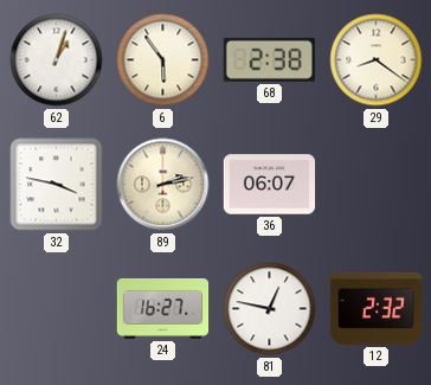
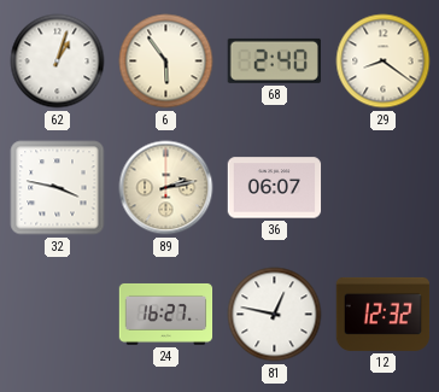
68: 2:38 -> 2:40 (274, 60)
12: 2:32 -> 12:32 (384, 314)
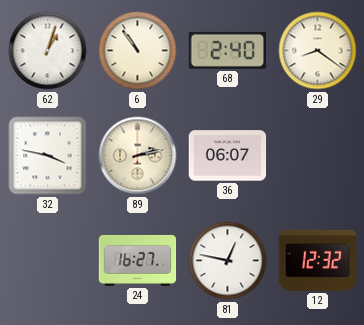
6: 5:54 -> 10:54 (138, 51)
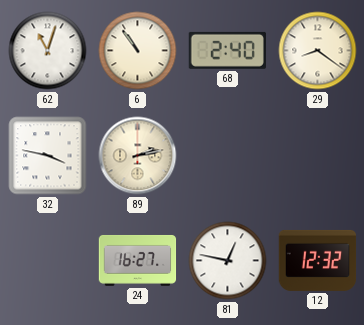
62: 1:03 -> 11:03 (48, 51)
36: 06:07 -> none (228, 156)
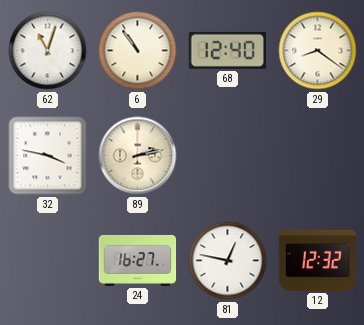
68: 2:40 -> 12:40 (227, 50)
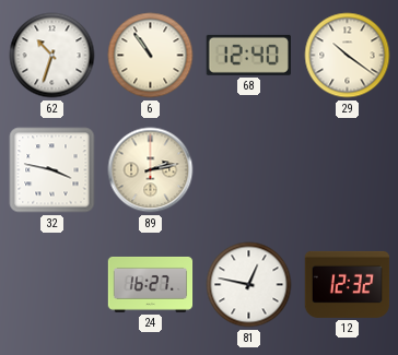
62: 11:03 -> 10:33 (52, 56)
29: 8:21 -> 10:21 (348, 56)
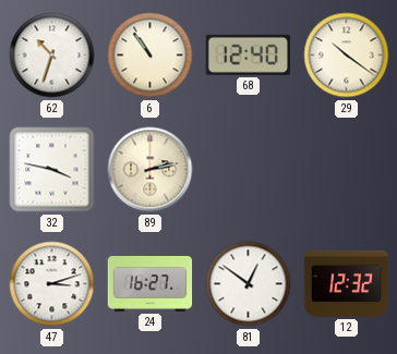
47: none -> 3:12 (52, 284)
81: 12:47 -> 12:51 (249, 284)
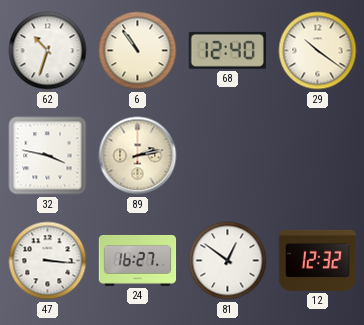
47: 3:12 -> 3:16 (48, 261)
